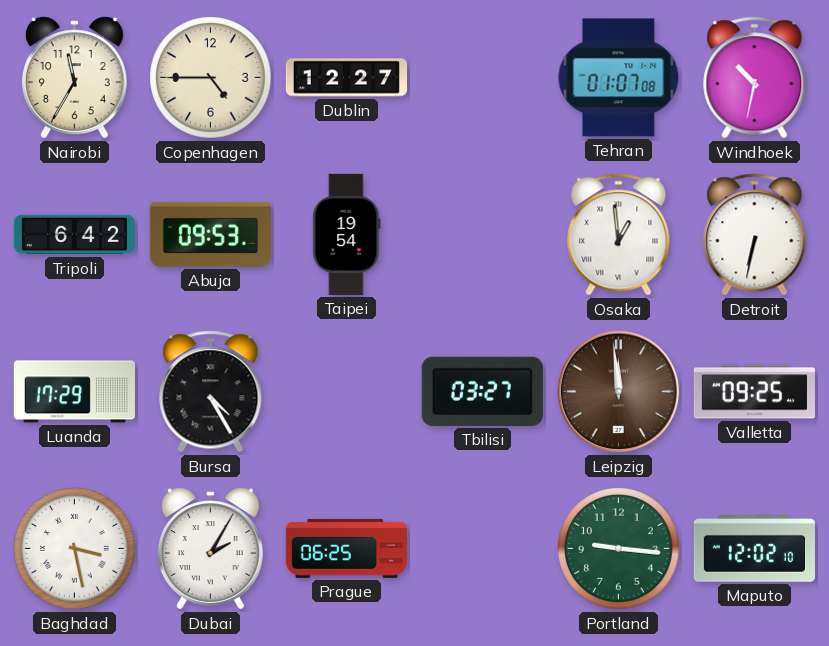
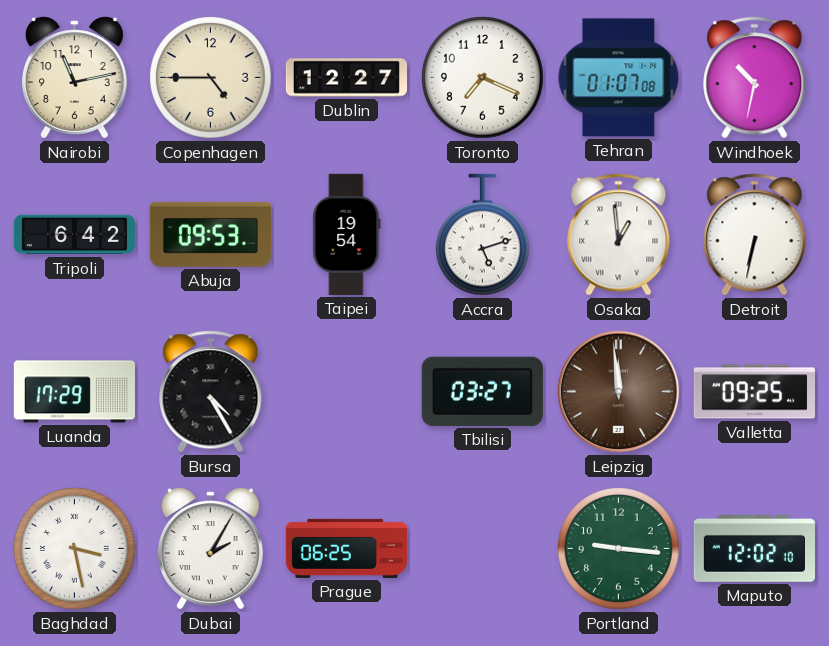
Nairobi: 11:35 -> 11:13 (74, 78)
Toronto: none -> 7:19 (483, 78)
Accra: none -> 5:12 (483, 235)
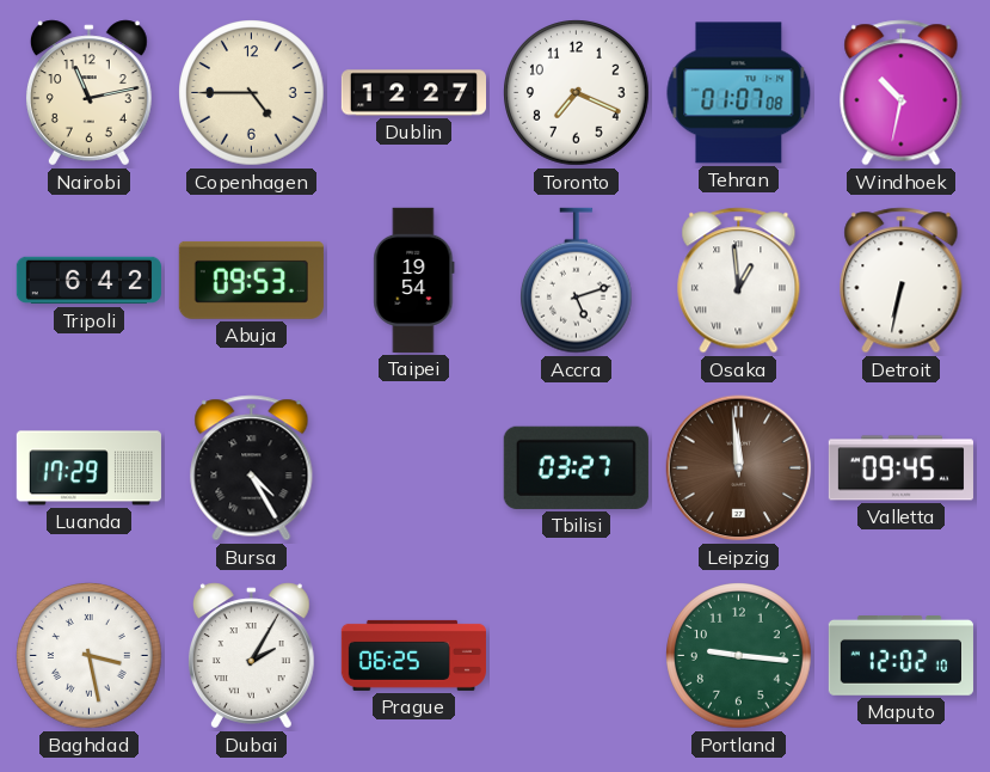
Valletta: 09:25 -> 09:45 (900, 468)
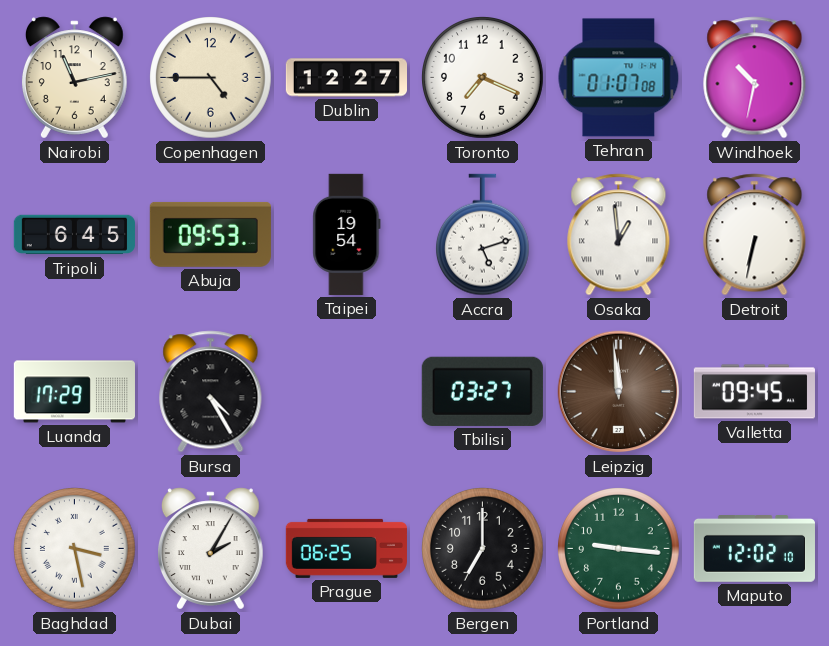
Tripoli: 6:42 -> 6:45 (74, 235)
Bergen: none -> 7:00 (483, 549)
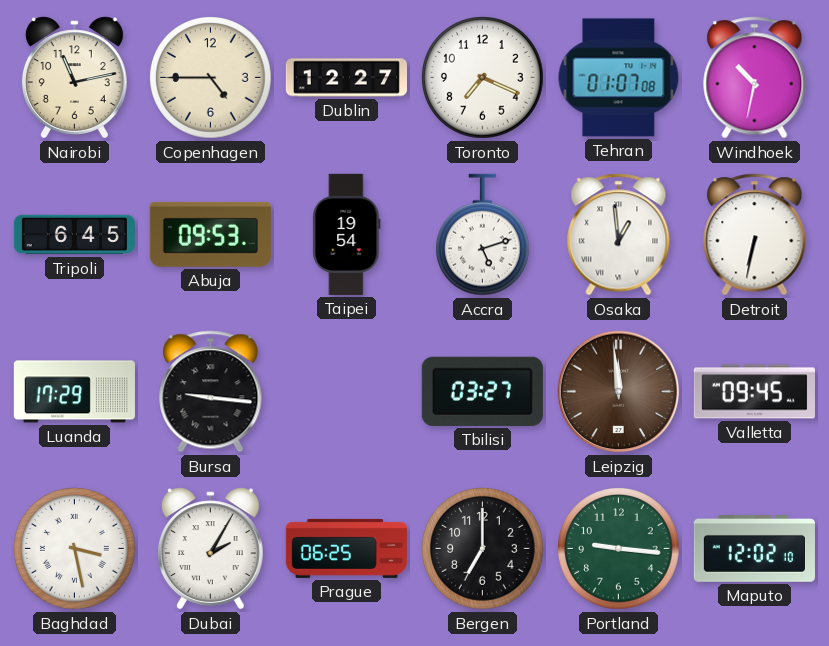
Bursa: 4:25 -> 9:16 (211, 392)
